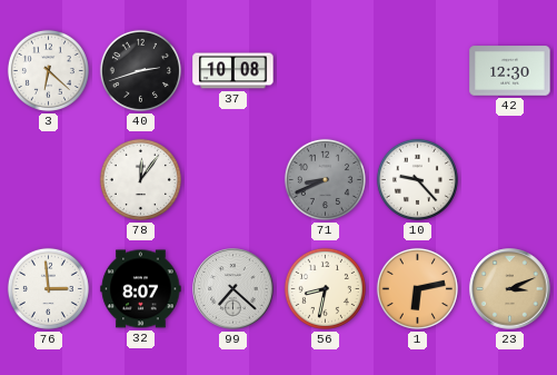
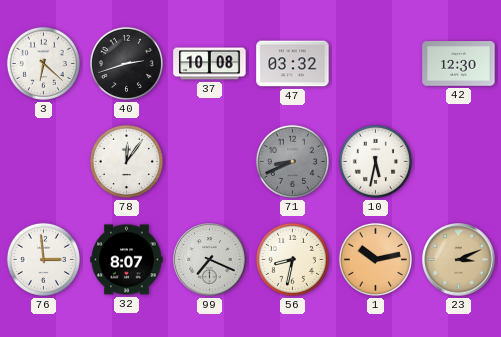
47: none -> 03:32 (293, 64)
10: 9:23 -> 5:32 (375, 161)
99: 7:22 -> 7:19 (210, 260)
1: 6:13 -> 10:13 (375, 259)
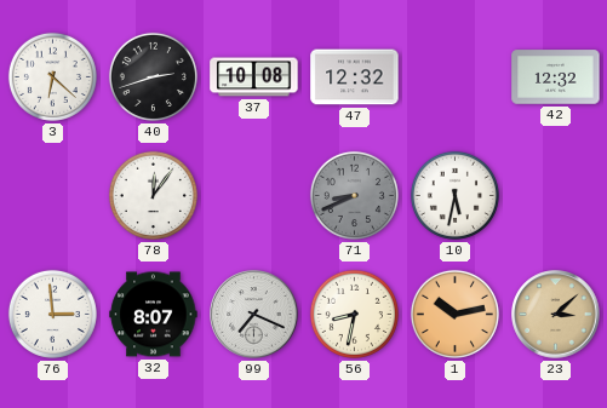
47: 03:32 -> 12:32 (355, 77)
42: 12:30 -> 12:32 (556, 77)
23: 3:11 -> 3:08 (556, 315)
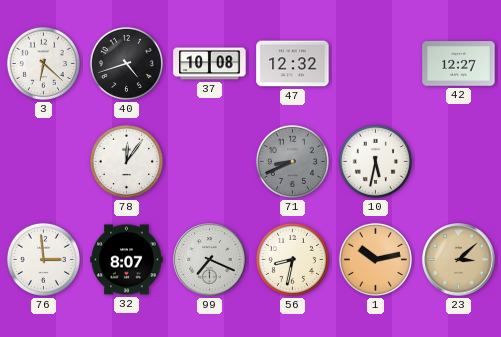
40: 2:42 -> 4:42 (126, 63)
42: 12:32 -> 12:27 (459, 64)
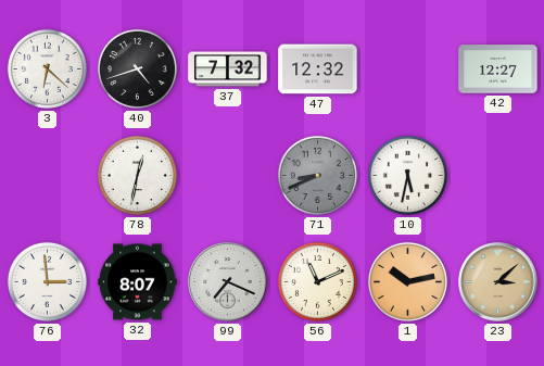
37: 10:08 -> 7:32 (228, 70)
78: 12:06 -> 12:32 (137, 175)
56: 8:32 -> 11:11 (317, 281)
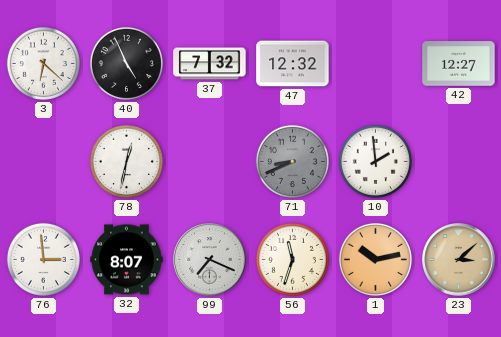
40: 4:42 -> 4:56 (126, 63)
10: 5:32 -> 1:59 (375, 161)
56: 11:11 -> 11:33 (292, 259)
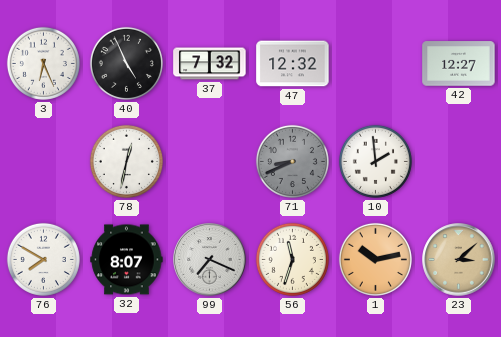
3: 6:22 -> 6:26 (43, 63)
76: 2:59 -> 7:50 (43, 259)
